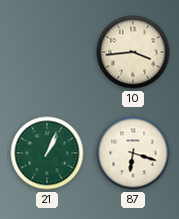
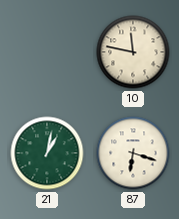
10: 3:44 -> 11:47 (133, 52)
21: 1:04 -> 1:02 (47, 153)
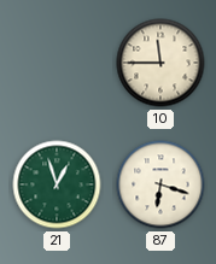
10: 11:47 -> 11:45 (160, 63)
21: 1:02 -> 12:57 (57, 184)
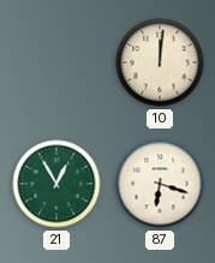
10: 11:45 -> 12:01 (160, 62)
21: 12:57 -> 12:55 (56, 184)
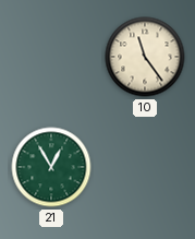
10: 12:01 -> 11:24 (145, 57)
87: 6:18 -> none (160, 184)
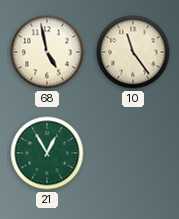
68: none -> 4:58 (47, 52)
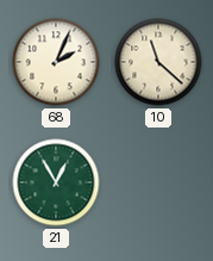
68: 4:58 -> 2:04 (56, 62)
10: 11:24 -> 11:22 (158, 62)
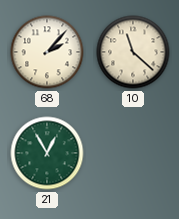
68: 2:04 -> 2:07 (47, 52)
